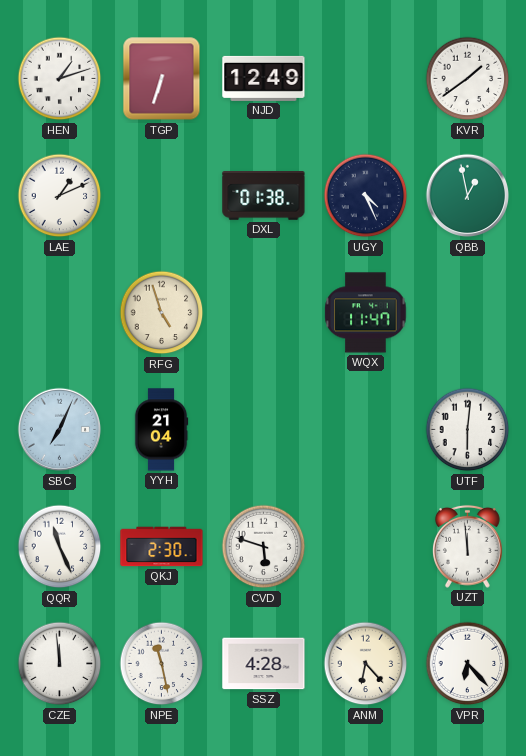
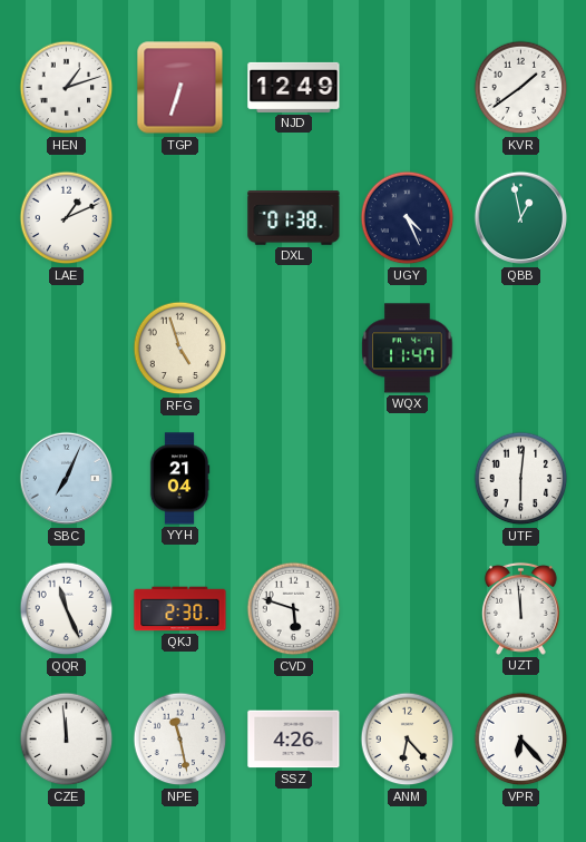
SSZ: 4:28 -> 4:26 (294, 740)
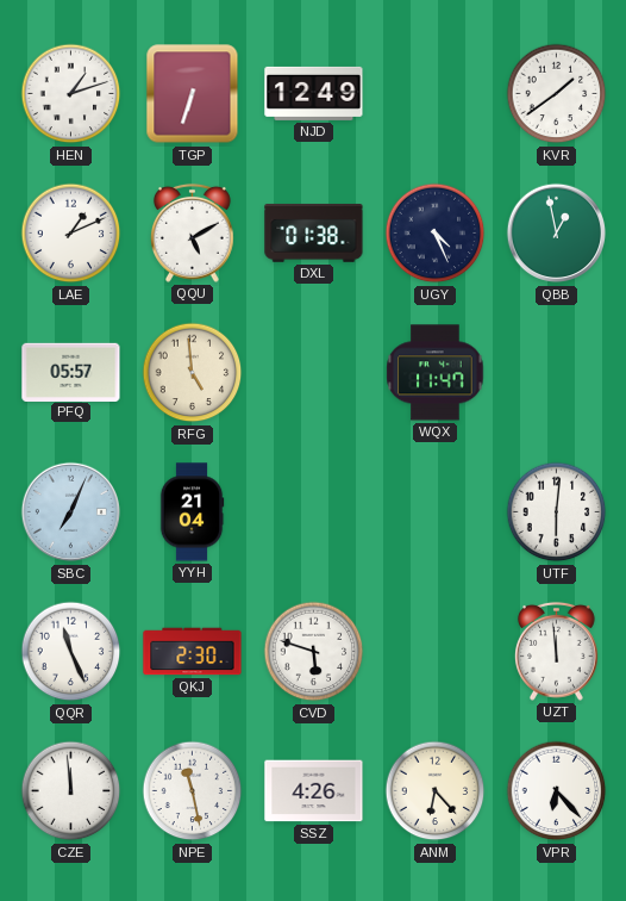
QQU: none -> 5:10 (192, 232)
PFQ: none -> 05:57 (71, 372)
RFG: 4:57 -> 4:59 (193, 373)
